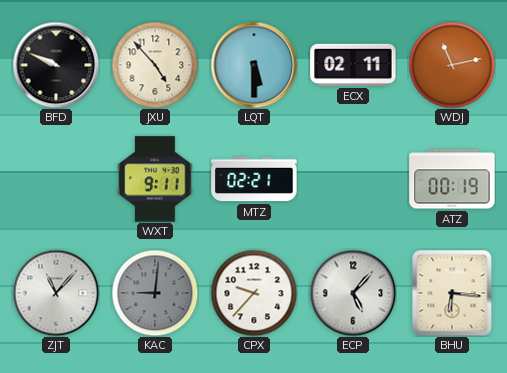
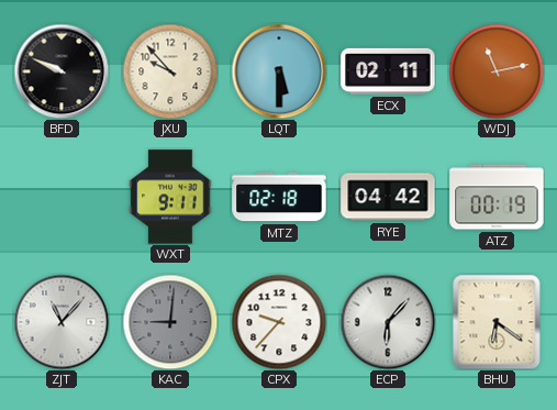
JXU: 4:53 -> 9:53 (170, 71)
MTZ: 02:21 -> 02:18 (279, 197)
RYE: none -> 04:42 (388, 197)
ECP: 5:07 -> 6:07 (388, 322)
BHU: 6:16 -> 6:21 (497, 322)
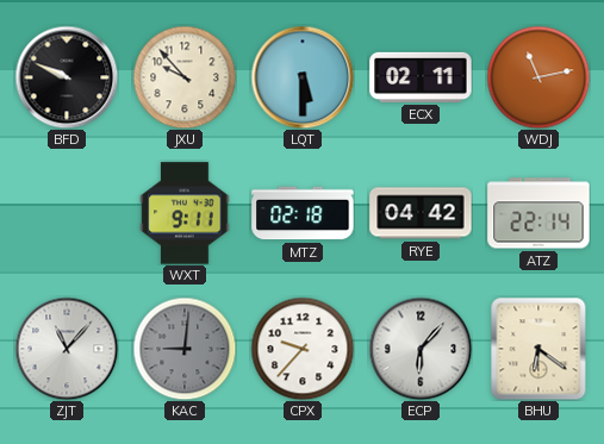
ATZ: 00:19 -> 22:14 (538, 213)
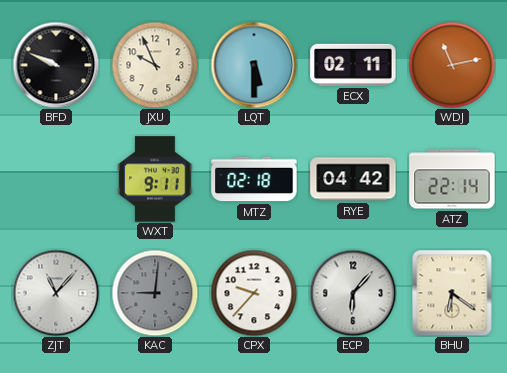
JXU: 9:53 -> 9:56 (155, 65)
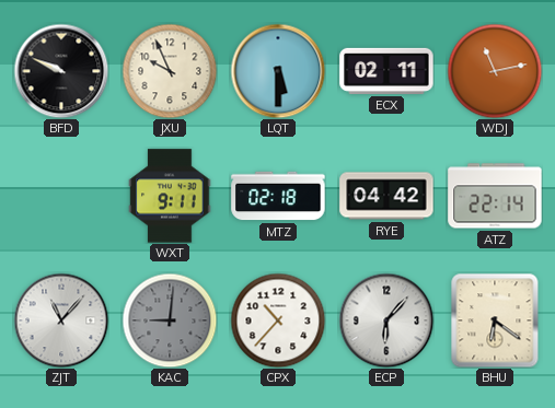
CPX: 9:37 -> 10:37 (278, 320)
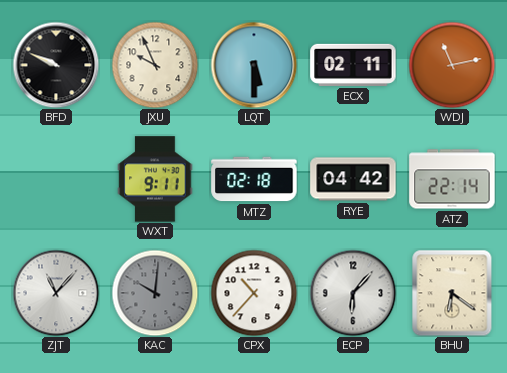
KAC: 9:01 -> 10:01 (155, 293)
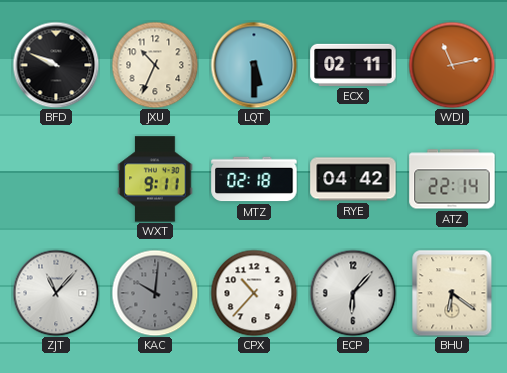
JXU: 9:56 -> 10:34 (155, 65)
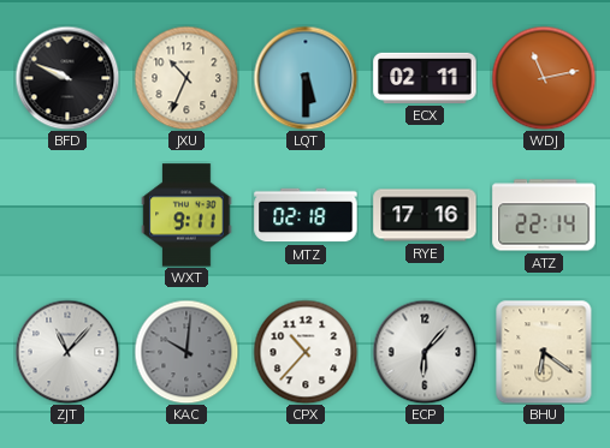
RYE: 04:42 -> 17:16 (425, 215)
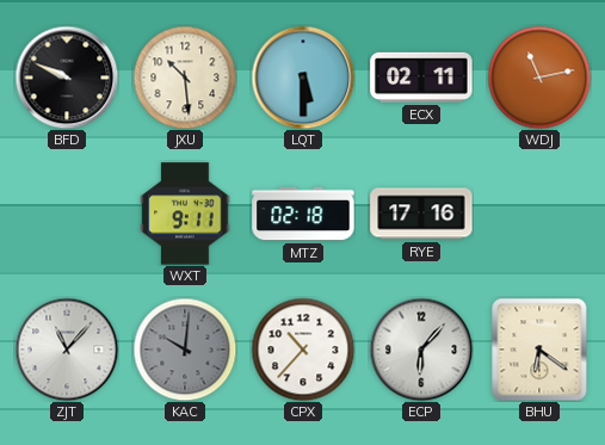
JXU: 10:34 -> 10:29 (185, 78)
ATZ: 22:14 -> none (544, 215)
